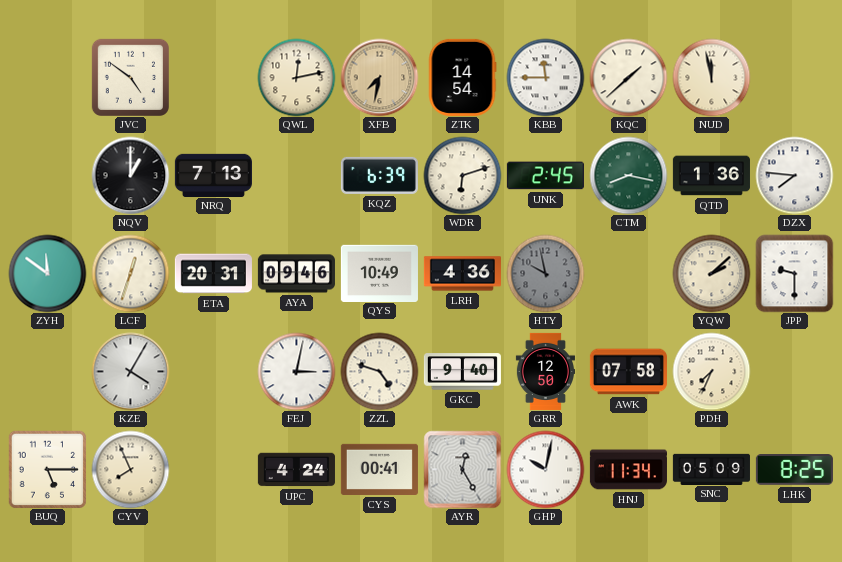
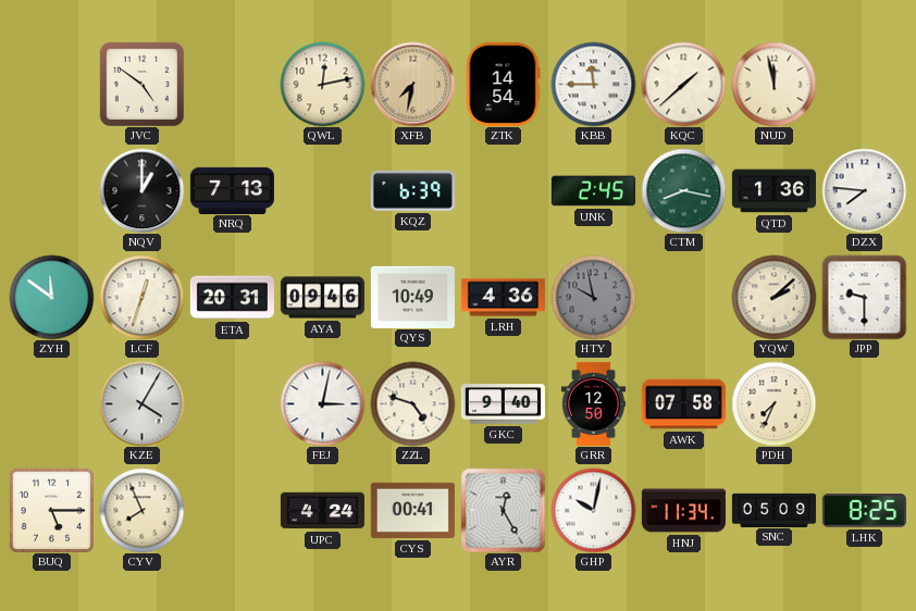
WDR: 6:12 -> none (462, 175)
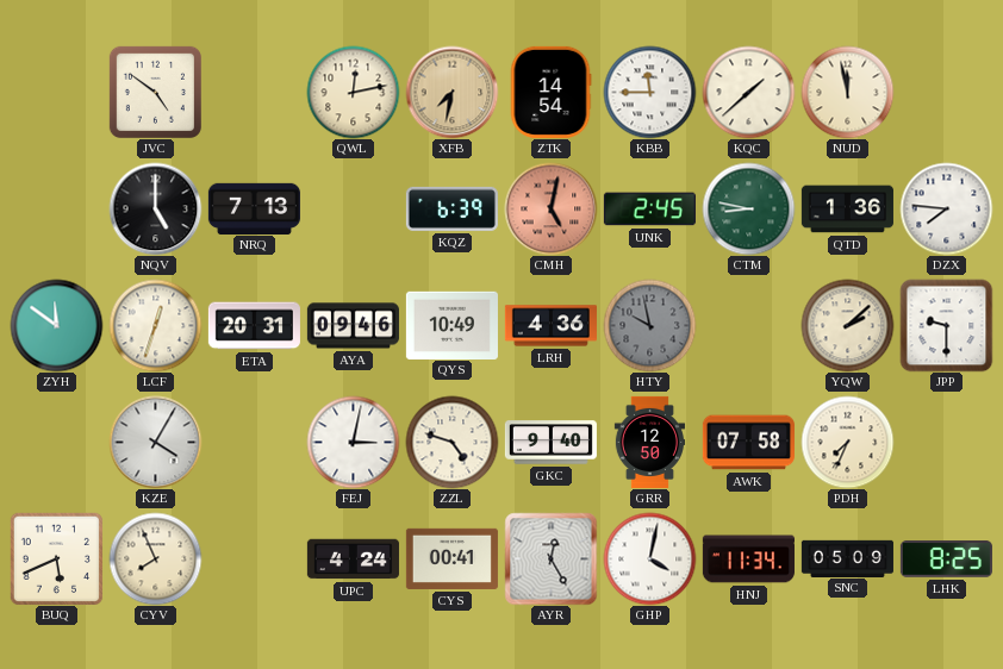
NQV: 1:00 -> 5:00 (155, 208)
CMH: none -> 5:02 (550, 208)
CTM: 8:17 -> 8:47 (748, 208)
BUQ: 5:15 -> 5:41 (56, 558)
GHP: 10:02 -> 4:02 (649, 558)
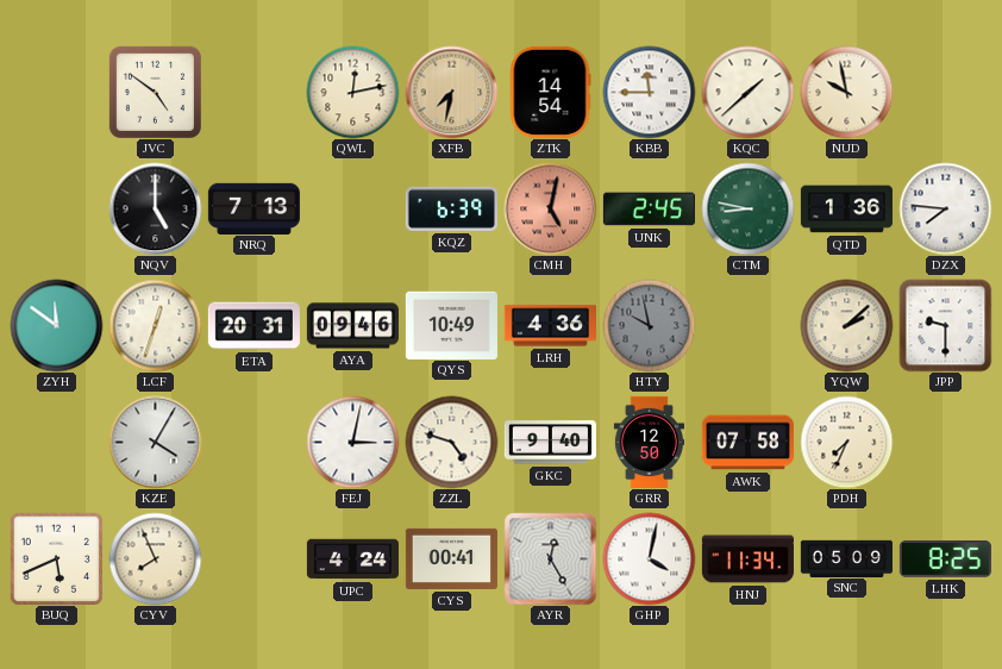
NUD: 11:58 -> 9:58 (846, 92)
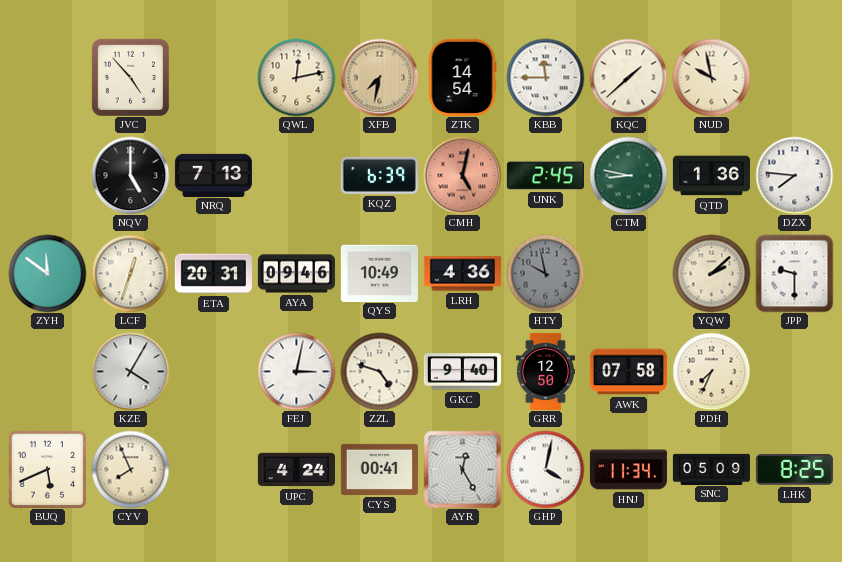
JVC: 4:51 -> 4:53 (130, 77)
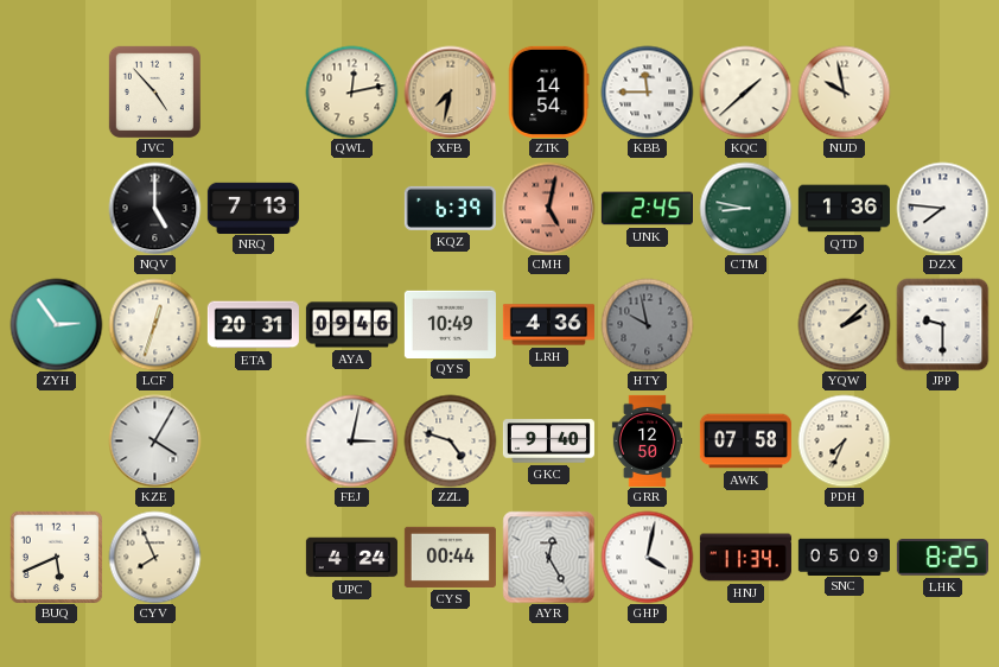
ZYH: 11:51 -> 2:54 (56, 324)
CYS: 00:41 -> 00:44 (450, 557)
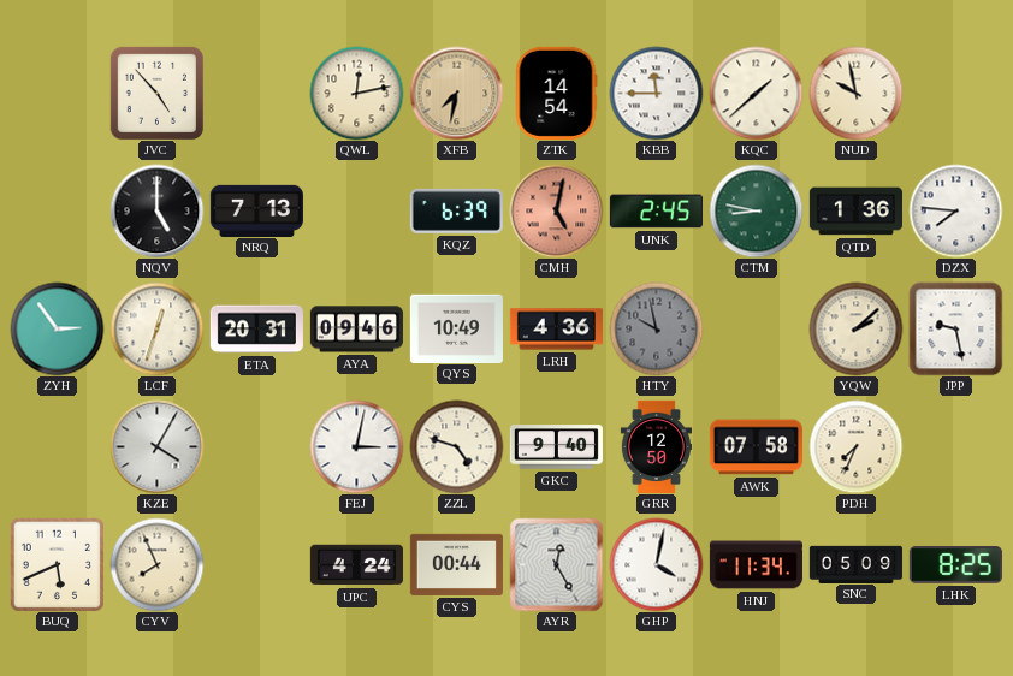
JPP: 9:30 -> 9:28 (955, 328)
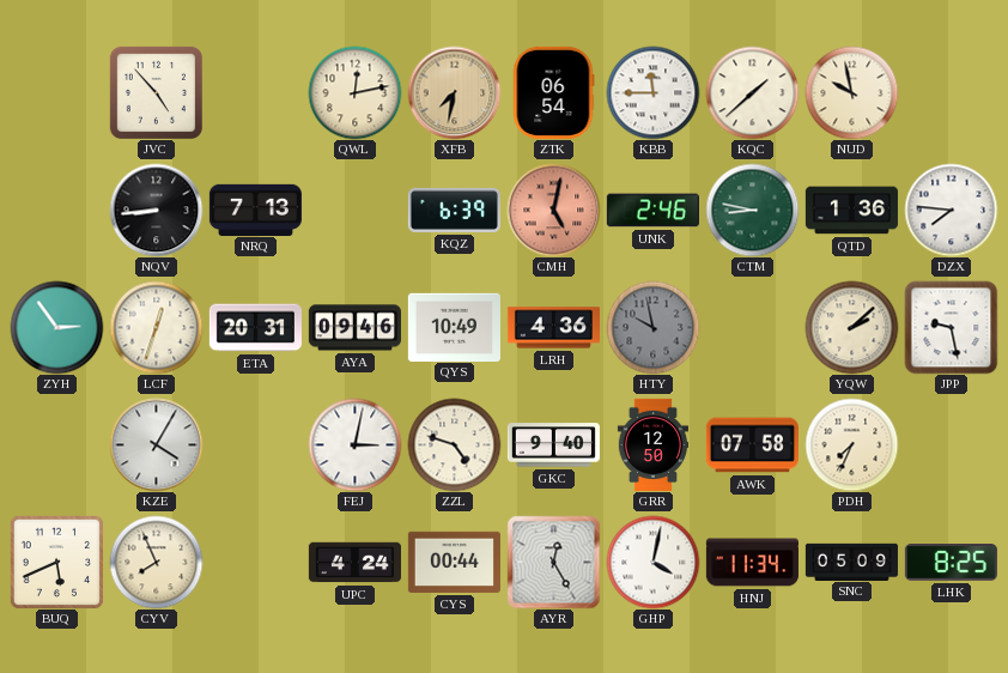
ZTK: 14:54 -> 06:54 (553, 92)
NQV: 5:00 -> 8:44 (156, 210)
UNK: 2:45 -> 2:46 (652, 211)
